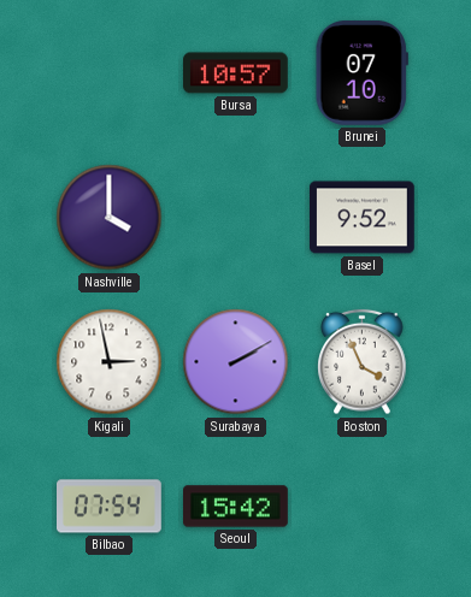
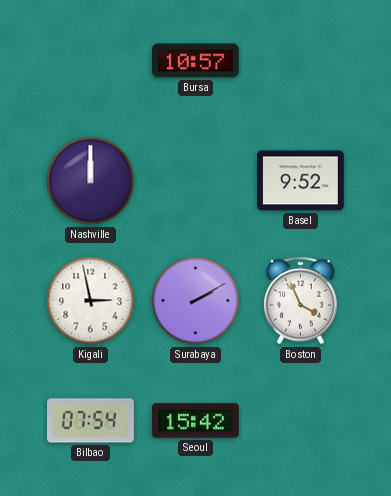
Brunei: 07:10 -> none (361, 72)
Nashville: 4:00 -> 12:00 (91, 181)
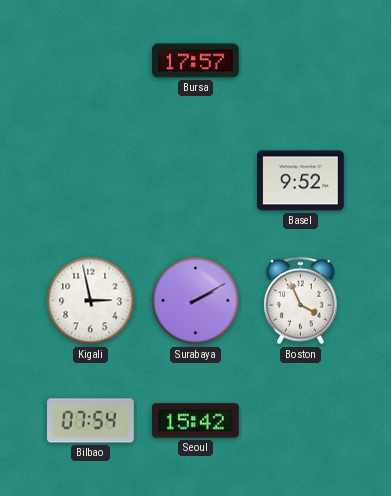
Bursa: 10:57 -> 17:57 (196, 61)
Nashville: 12:00 -> none (91, 181)
